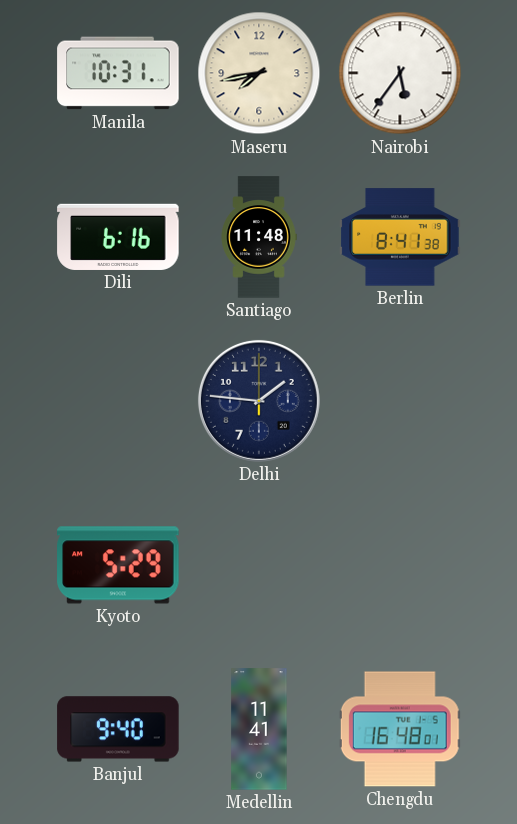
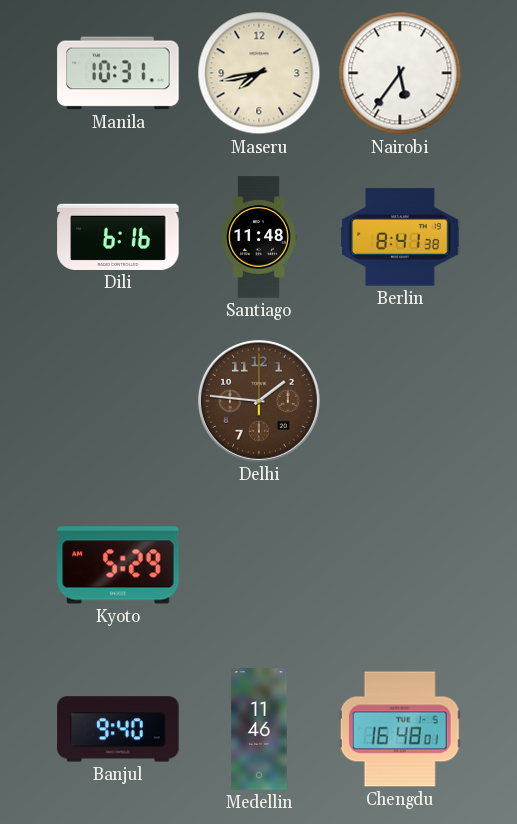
Delhi dial: navy -> brown (259, 401)
Medellin: 11:41 -> 11:46 (259, 729)
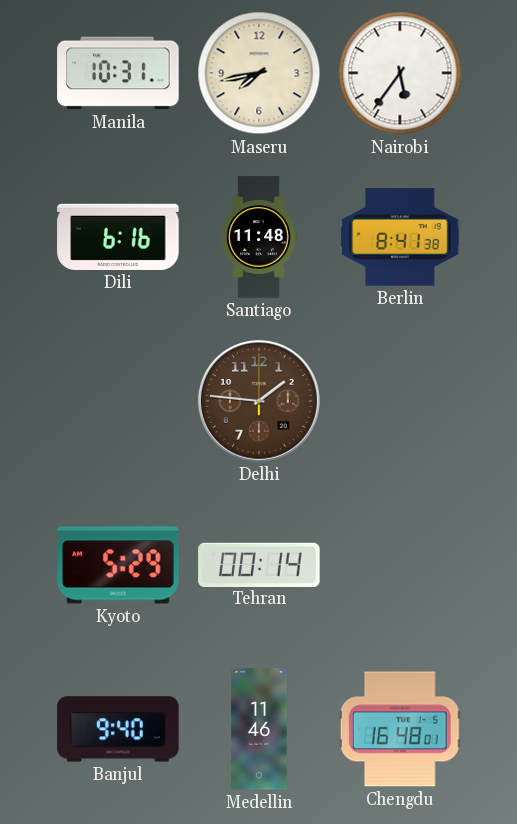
Tehran: none -> 00:14 (259, 564)
